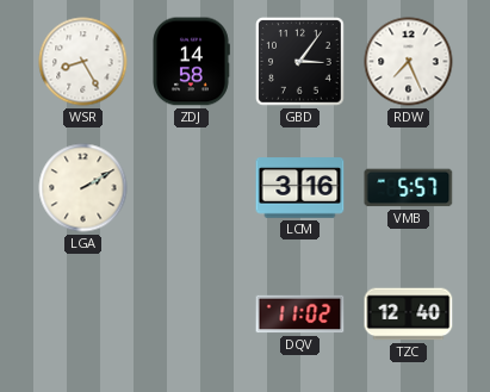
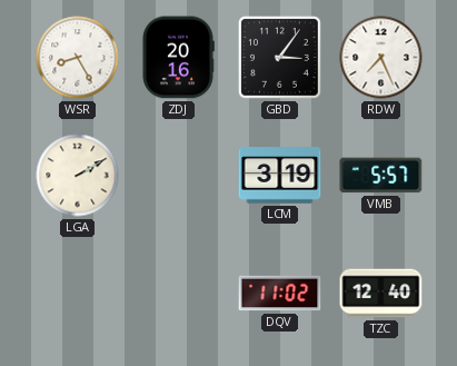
ZDJ: 14:58 -> 20:16 (178, 58)
LCM: 3:16 -> 3:19 (280, 176)
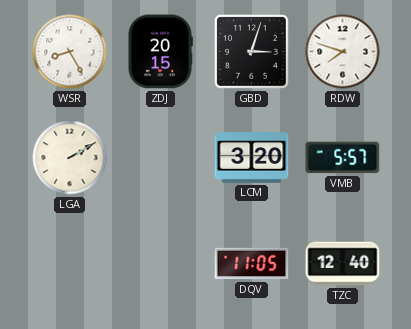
ZDJ: 20:16 -> 20:15 (160, 52)
GBD: 3:06 -> 3:03 (252, 52)
RDW: 7:26 -> 7:48 (343, 52)
LCM: 3:19 -> 3:20 (252, 158)
DQV: 11:02 -> 11:05 (252, 264)
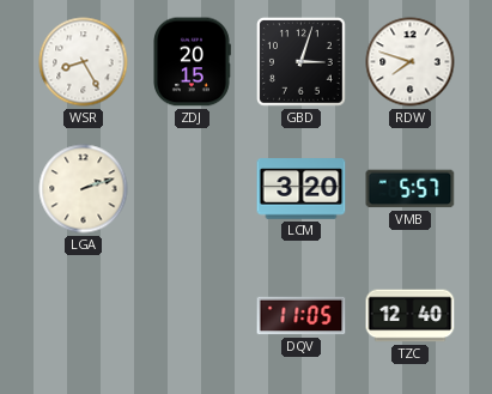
LGA: 2:10 -> 2:12 (84, 189)
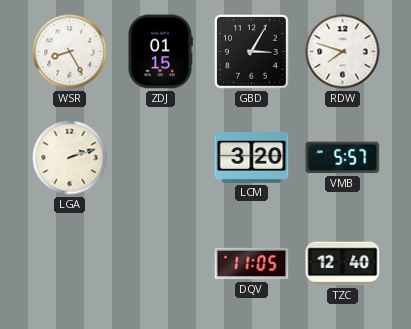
ZDJ: 20:15 -> 01:15 (160, 52)
GBD: 3:03 -> 3:05 (252, 52)
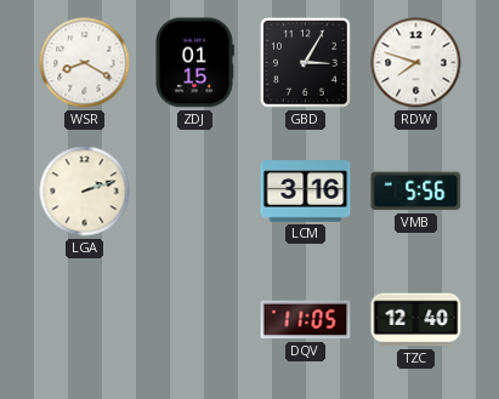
WSR: 8:25 -> 8:20 (85, 63)
LCM: 3:20 -> 3:16 (306, 192)
VMB: 5:57 -> 5:56 (416, 192)
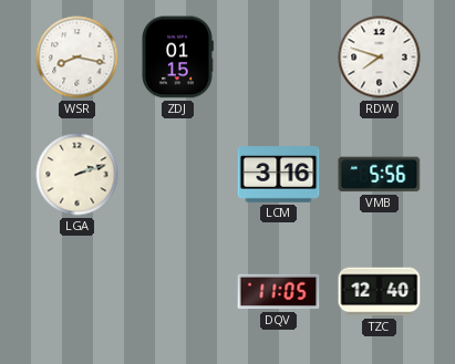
WSR: 8:20 -> 8:17 (77, 58)
GBD: 3:05 -> none (306, 63)
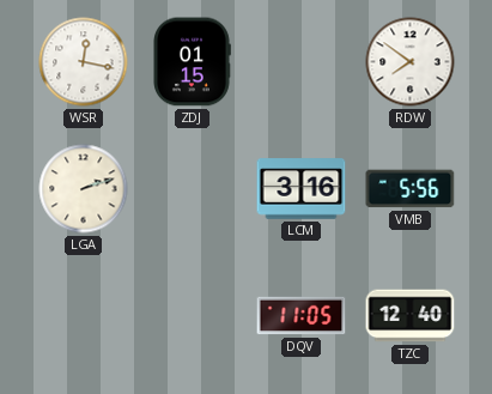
WSR: 8:17 -> 12:17 (84, 62)
RDW: 7:48 -> 7:51 (411, 62)
